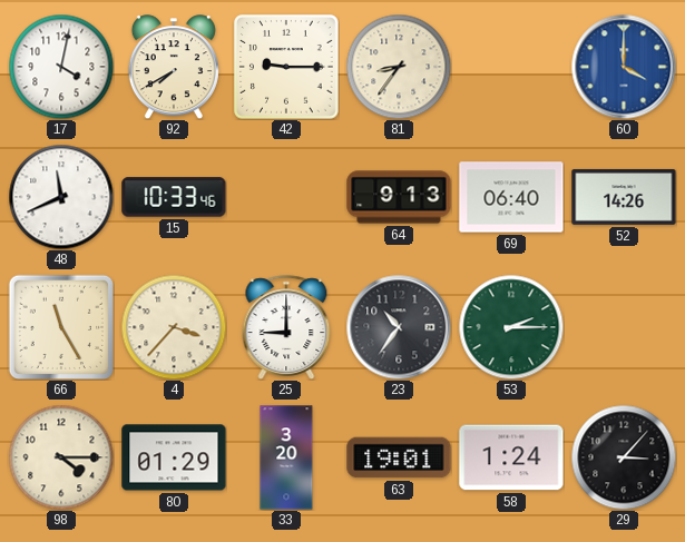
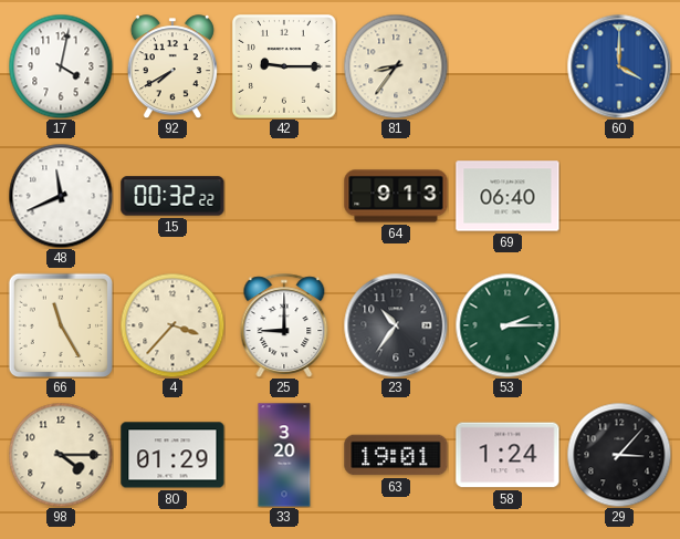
15: 10:33 -> 00:32 (172, 196)
52: 14:26 -> none (624, 197)
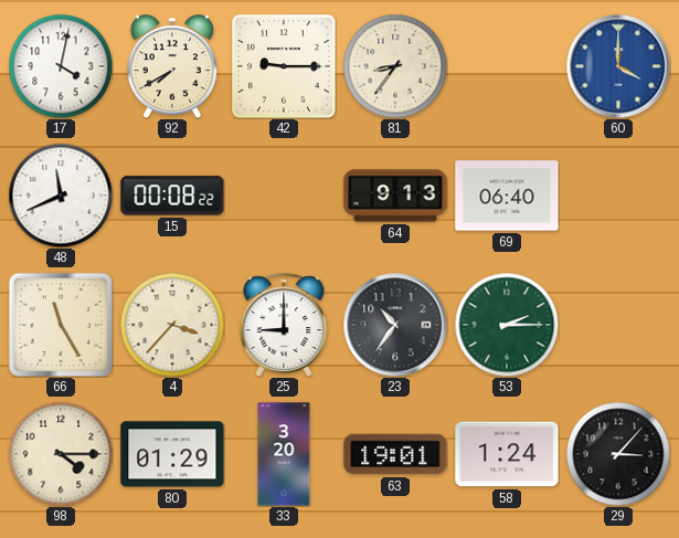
15: 00:32 -> 00:08 (172, 196)
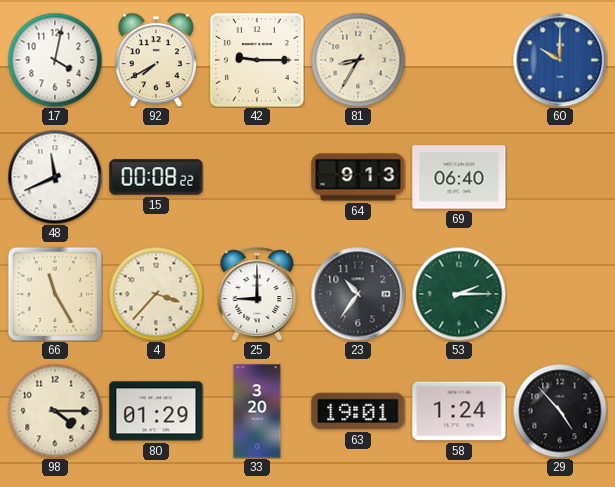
81: 8:36 -> 8:35 (358, 60)
60: 4:00 -> 10:00 (560, 60)
29: 3:07 -> 4:53 (560, 411)
